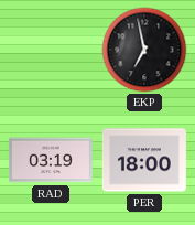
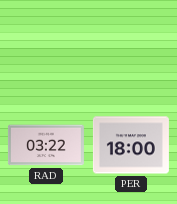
EKP: 6:58 -> none (144, 50)
RAD: 03:19 -> 03:22 (46, 145)
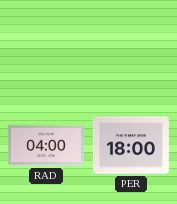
RAD: 03:22 -> 04:00 (46, 145)
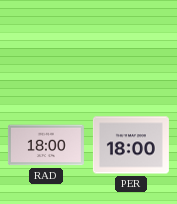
RAD: 04:00 -> 18:00 (46, 145)
